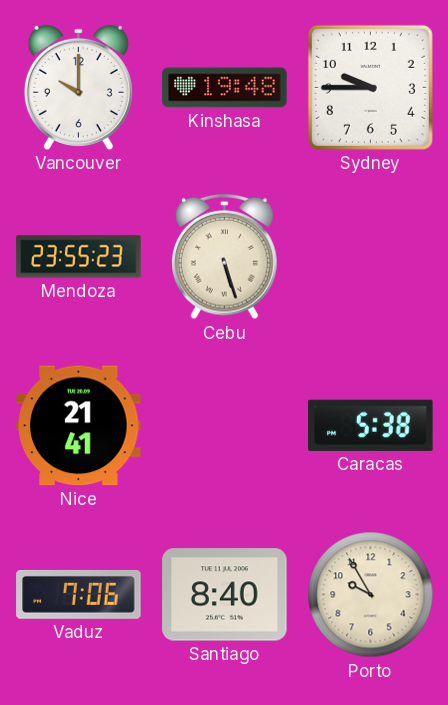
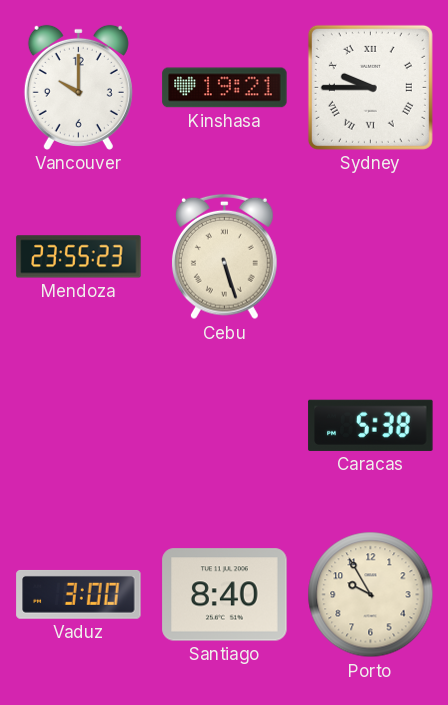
Kinshasa: 19:48 -> 19:21 (225, 88)
Sydney numerals: Arabic -> Roman (370, 87)
Nice: 21:41 -> none (79, 426)
Vaduz: 7:06 -> 3:00 (79, 594)
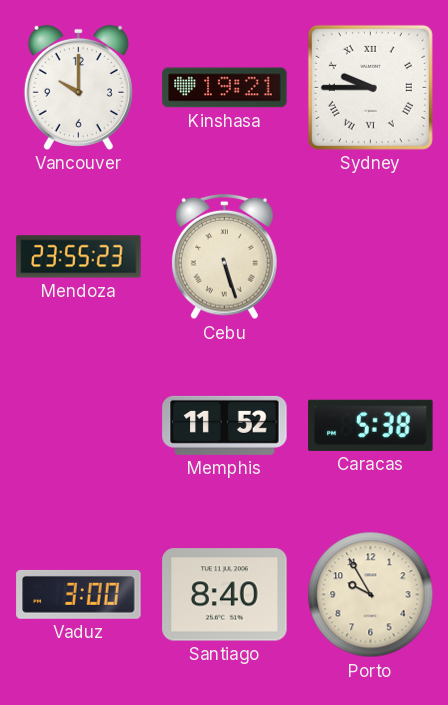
Memphis: none -> 11:52 (225, 425)
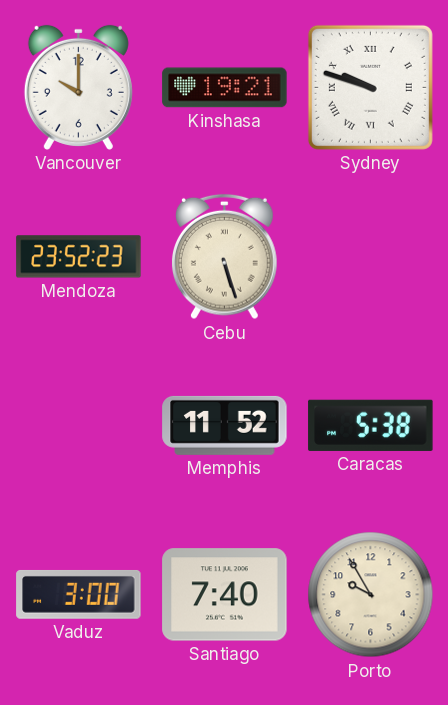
Sydney: 9:45 -> 9:48 (370, 87)
Mendoza: 23:55 -> 23:52 (79, 257)
Santiago: 8:40 -> 7:40 (225, 595)
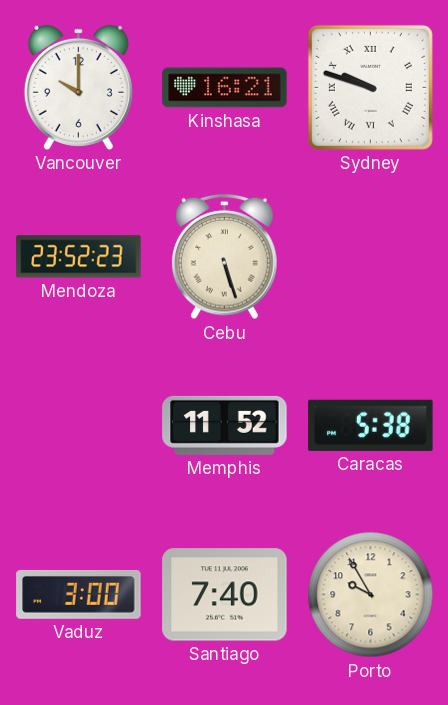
Kinshasa: 19:21 -> 16:21 (225, 88)
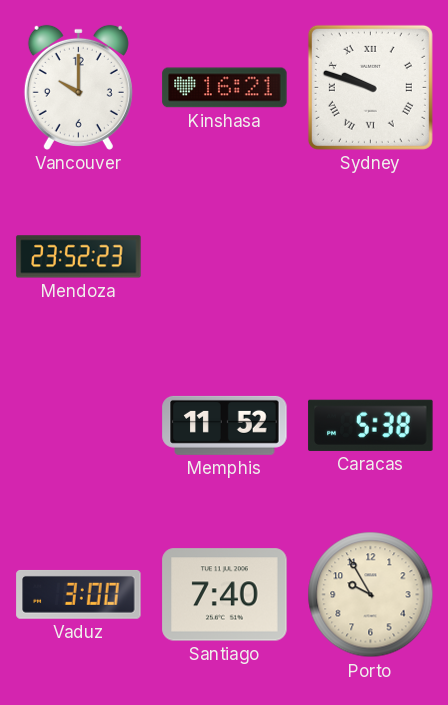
Cebu: 5:27 -> none (224, 257)
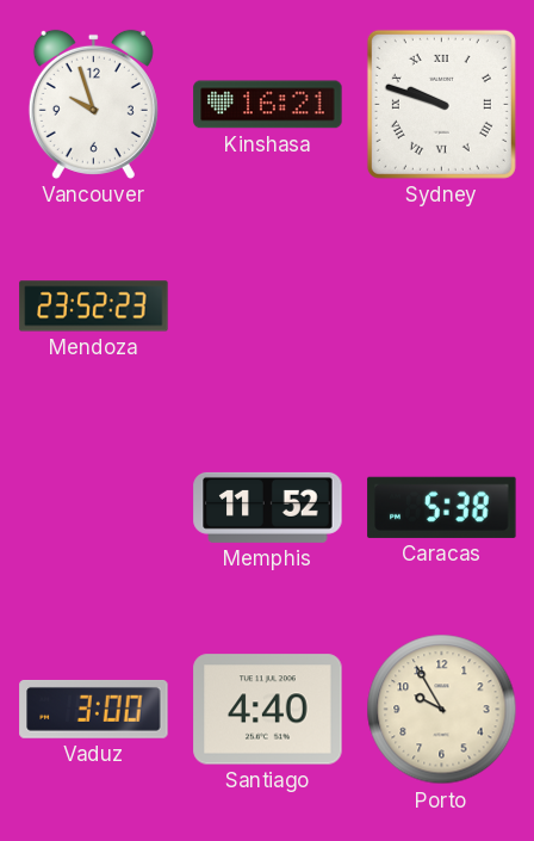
Vancouver: 10:00 -> 9:57 (93, 104)
Santiago: 7:40 -> 4:40 (268, 710)
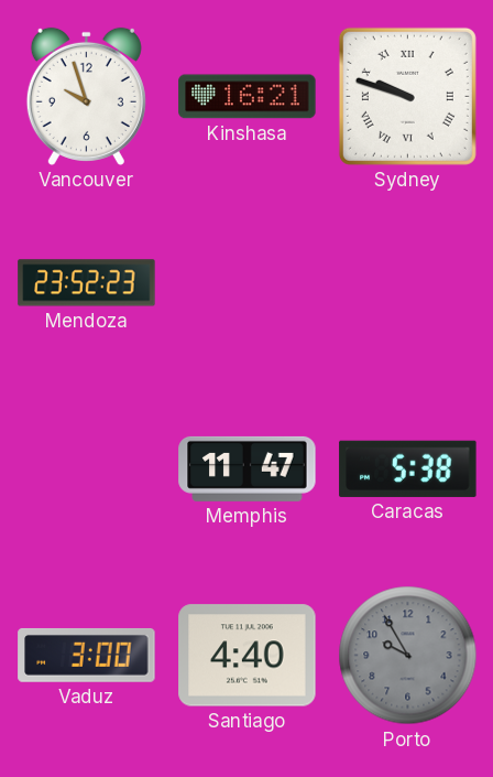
Memphis: 11:52 -> 11:47 (248, 468)
Porto dial: cream -> grey (408, 656)
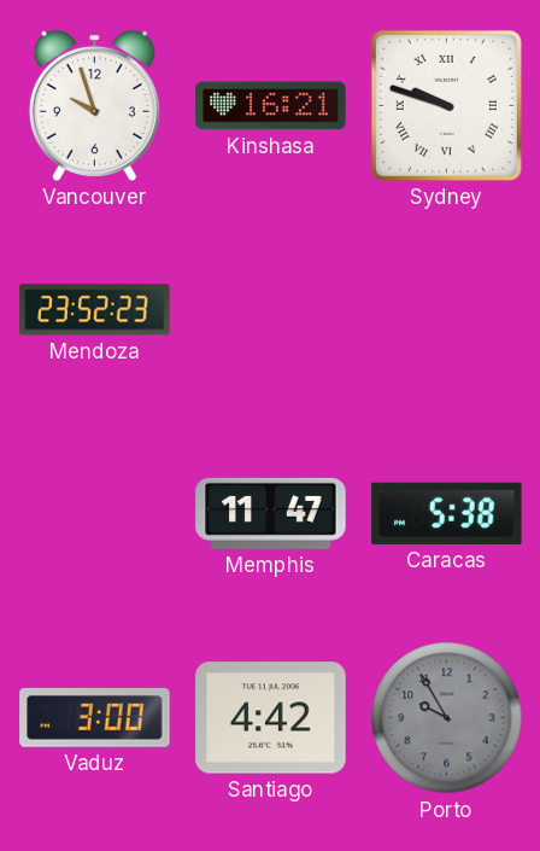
Santiago: 4:40 -> 4:42 (271, 718)
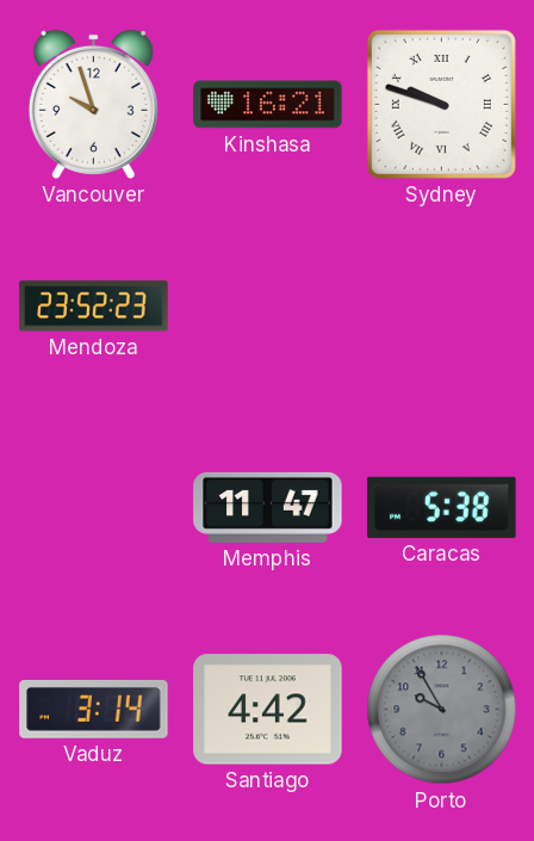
Vaduz: 3:00 -> 3:14 (94, 709)
